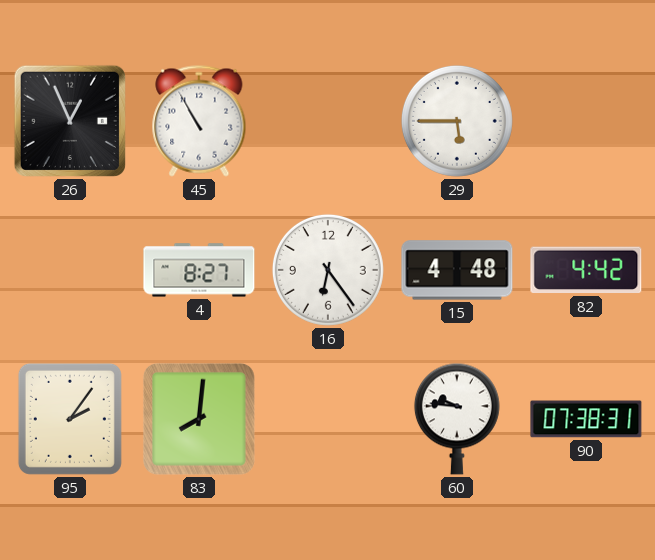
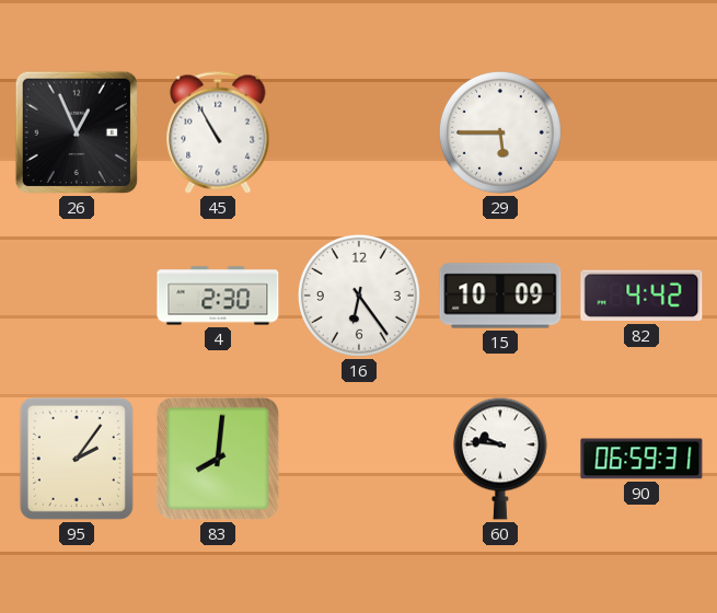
4: 8:27 -> 2:30 (218, 296)
15: 4:48 -> 10:09 (500, 296)
90: 07:38 -> 06:59 (641, 459)
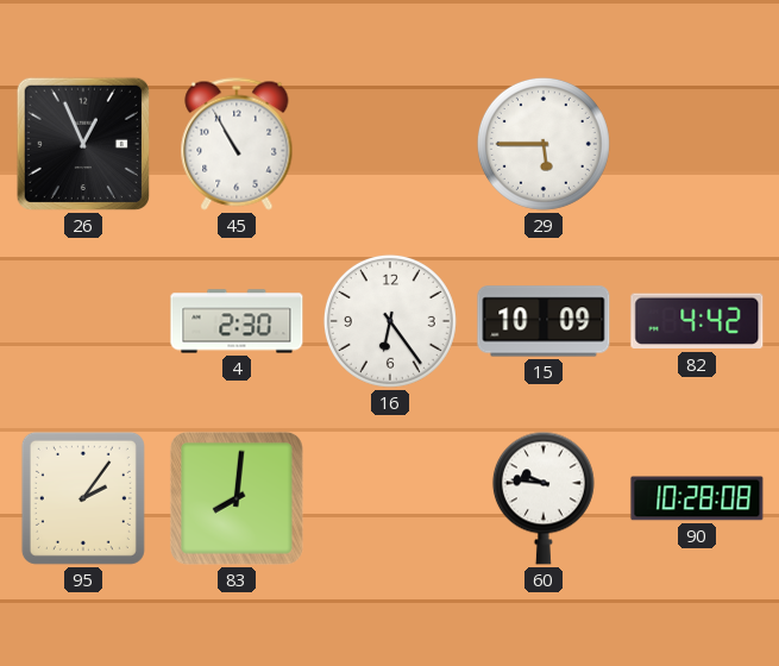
90: 06:59 -> 10:28 (697, 498)
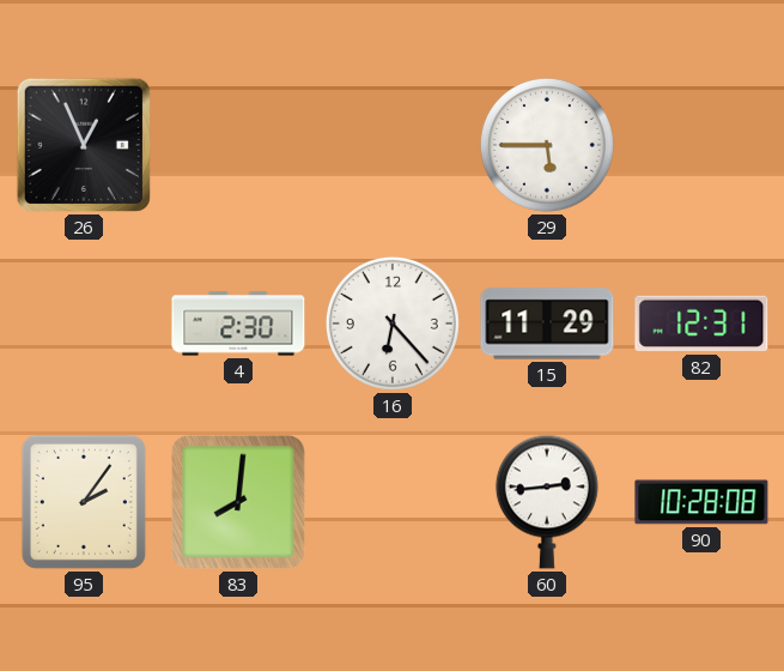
45: 10:55 -> none (237, 144)
16: 6:24 -> 6:23 (393, 324)
15: 10:09 -> 11:29 (547, 324)
82: 4:42 -> 12:31 (701, 324)
60: 9:46 -> 2:44 (547, 502)
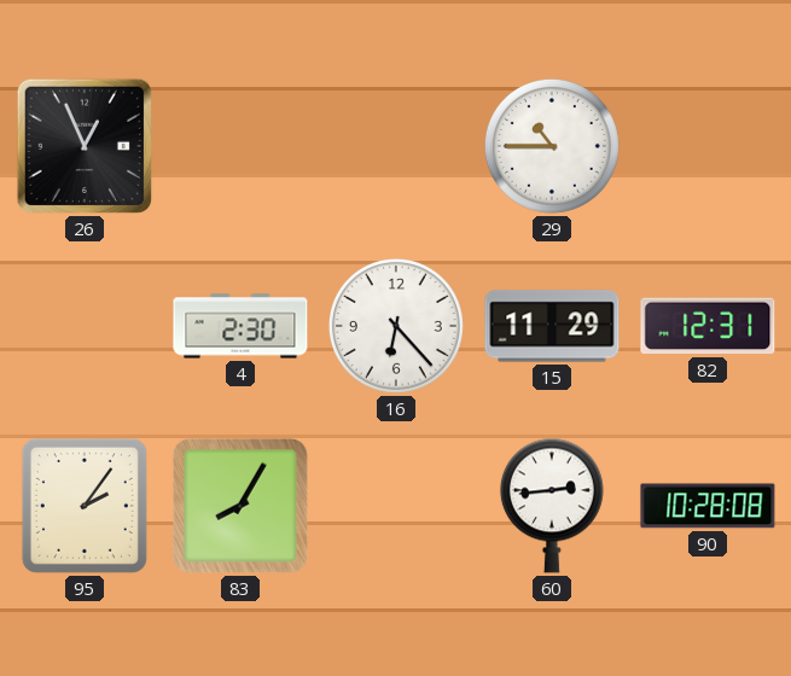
29: 5:45 -> 10:45 (552, 146)
83: 8:01 -> 8:05 (240, 506)
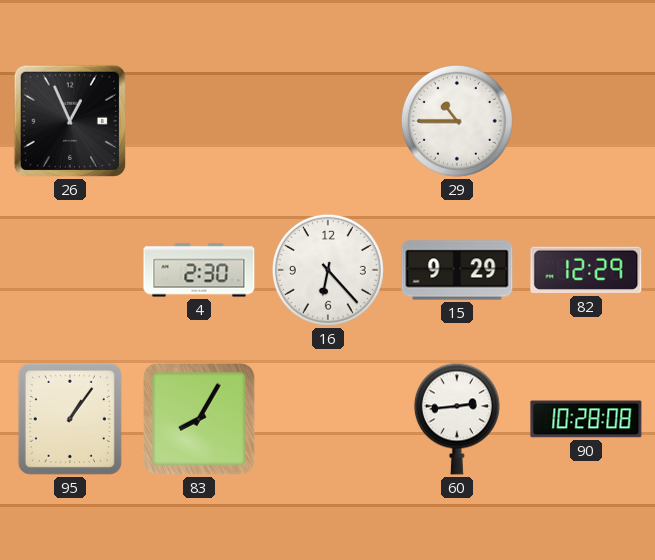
15: 11:29 -> 9:29 (457, 270)
82: 12:31 -> 12:29 (586, 270)
95: 2:06 -> 1:06 (70, 419)
